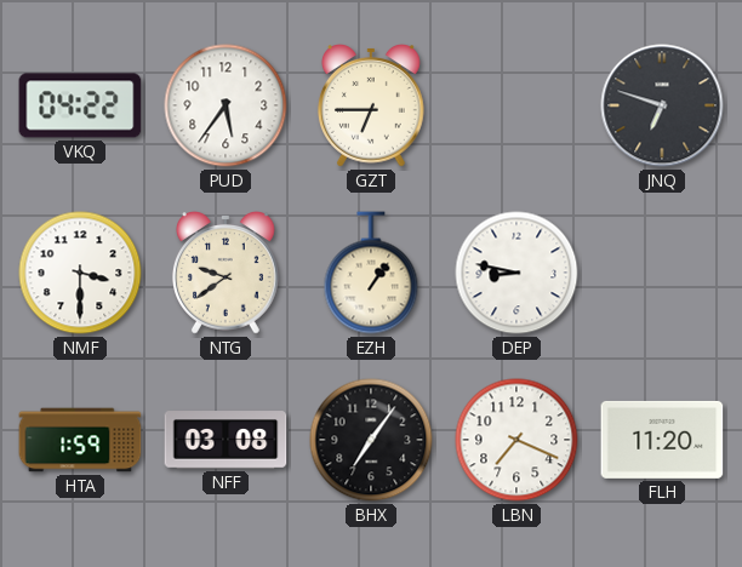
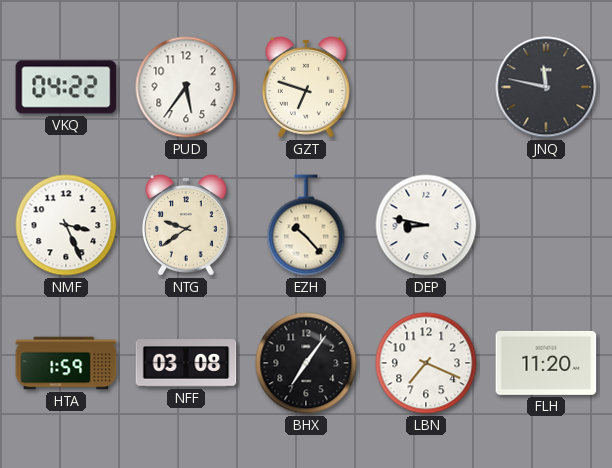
GZT: 6:45 -> 6:48 (306, 88)
JNQ: 6:48 -> 11:47 (546, 87)
NMF: 3:30 -> 3:26 (66, 225)
EZH: 1:06 -> 10:23 (306, 225)
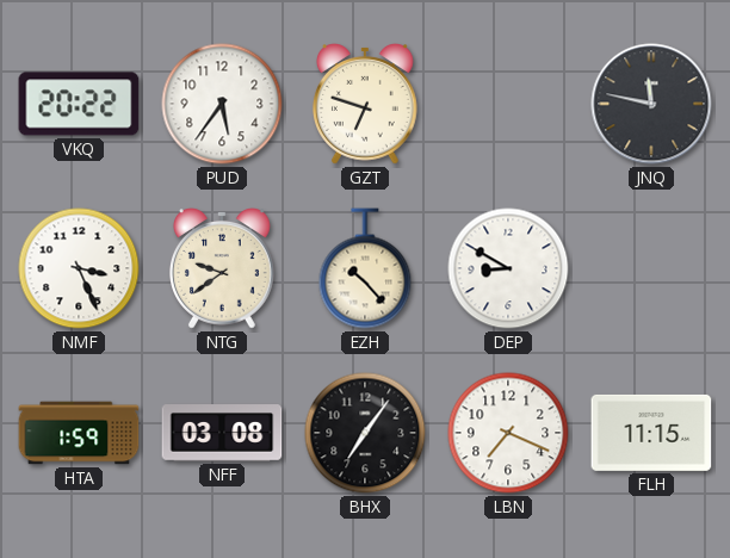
VKQ: 04:22 -> 20:22 (79, 104)
DEP: 8:47 -> 8:50 (508, 268)
FLH: 11:20 -> 11:15 (651, 433)
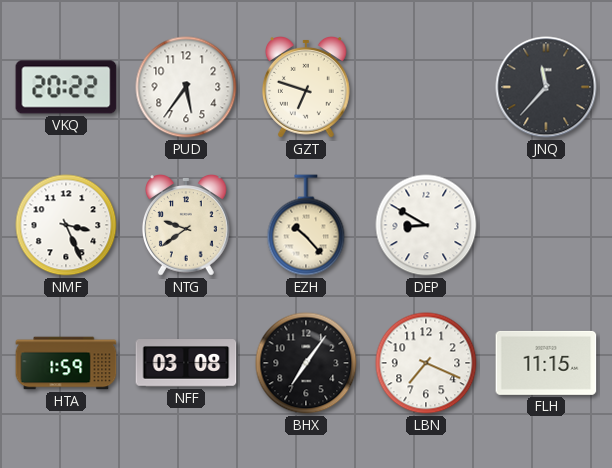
JNQ: 11:47 -> 11:37 (546, 87)
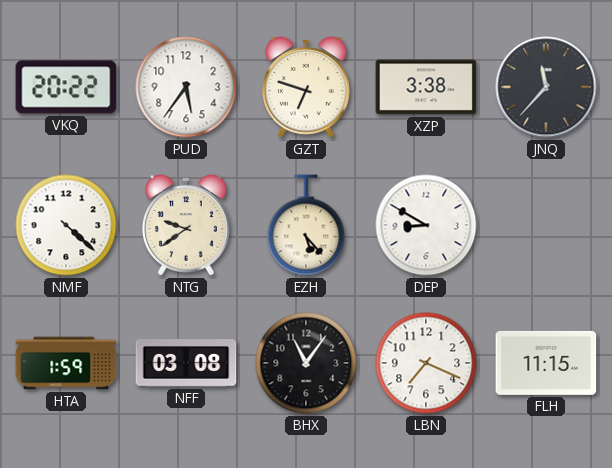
XZP: none -> 3:38 (426, 87)
NMF: 3:26 -> 4:22 (66, 225)
EZH: 10:23 -> 5:23 (306, 225)
BHX: 7:06 -> 11:06 (306, 363)
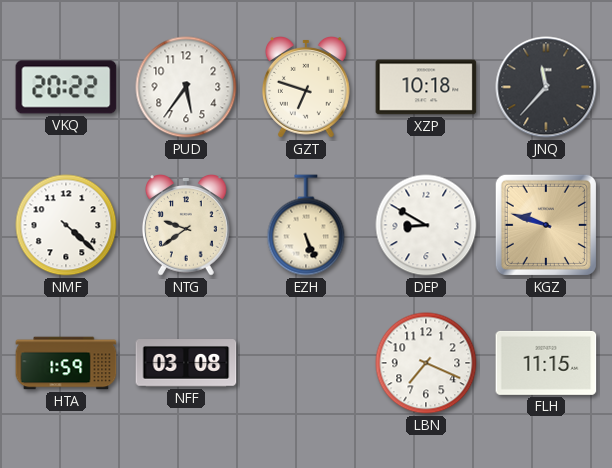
XZP: 3:38 -> 10:18 (426, 87)
EZH: 5:23 -> 5:26 (306, 225)
KGZ: none -> 9:48 (546, 225)
BHX: 11:06 -> none (306, 363)
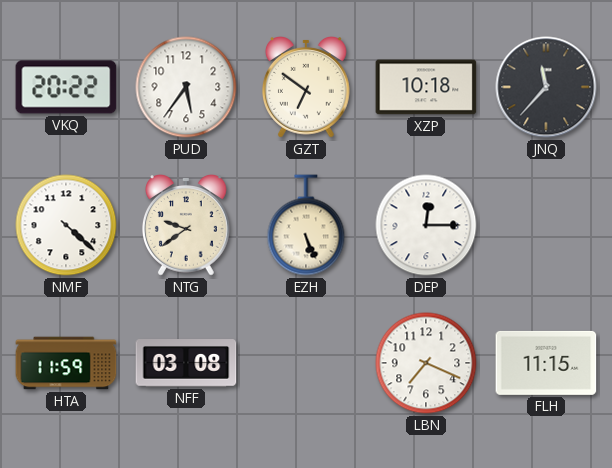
GZT: 6:48 -> 6:51 (306, 88)
DEP: 8:50 -> 12:15 (426, 225)
KGZ: 9:48 -> none (546, 225)
HTA: 1:59 -> 11:59 (66, 363)
